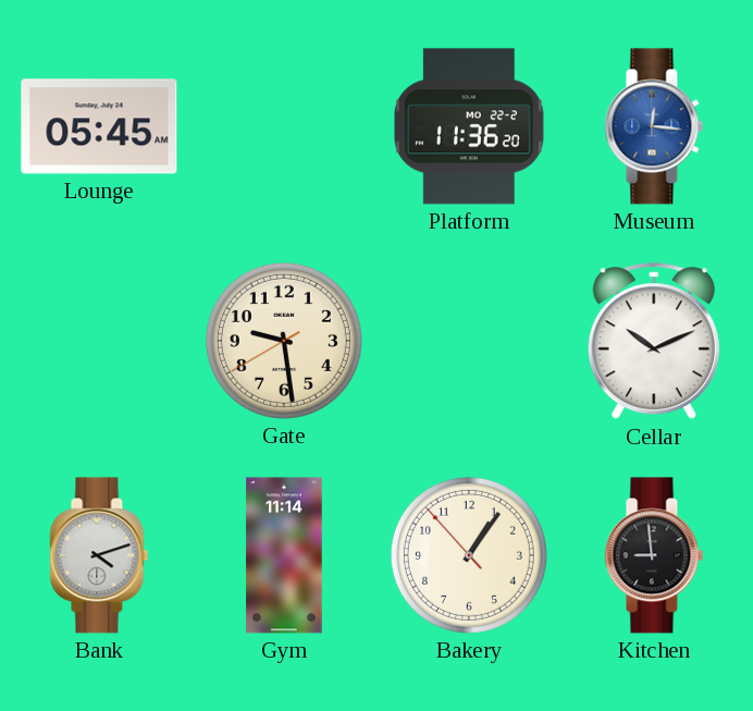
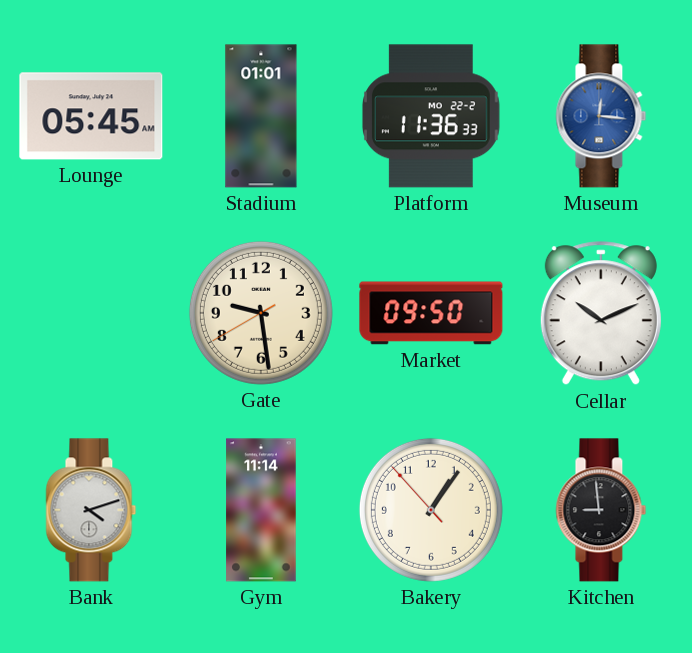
Stadium: none -> 01:01 (261, 116)
Platform: 11:36:20 -> 11:36:33 (431, 116)
Market: none -> 09:50 (431, 313)
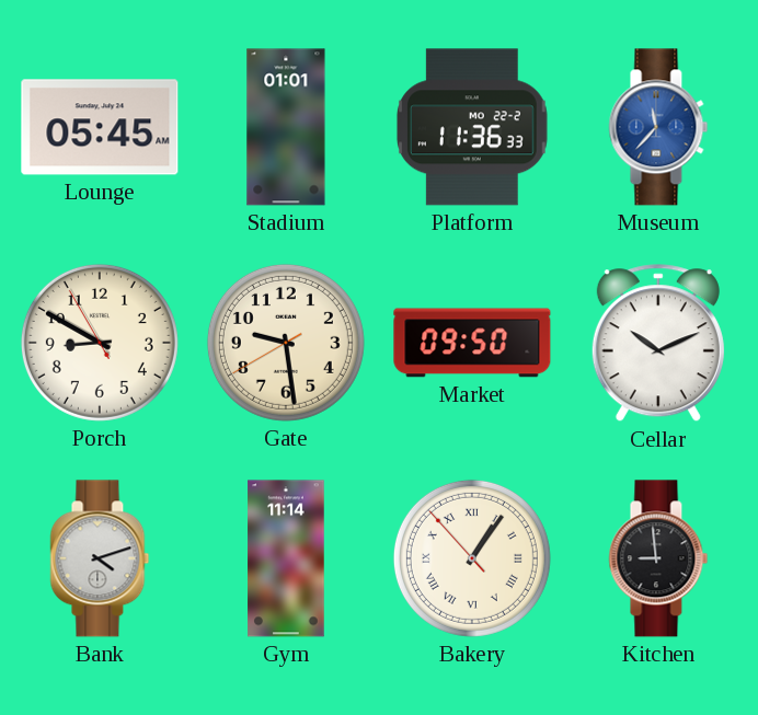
Museum: 12:16 -> 11:37 (658, 127)
Porch: none -> 8:49 (100, 343)
Bakery numerals: Arabic -> Roman (472, 558)
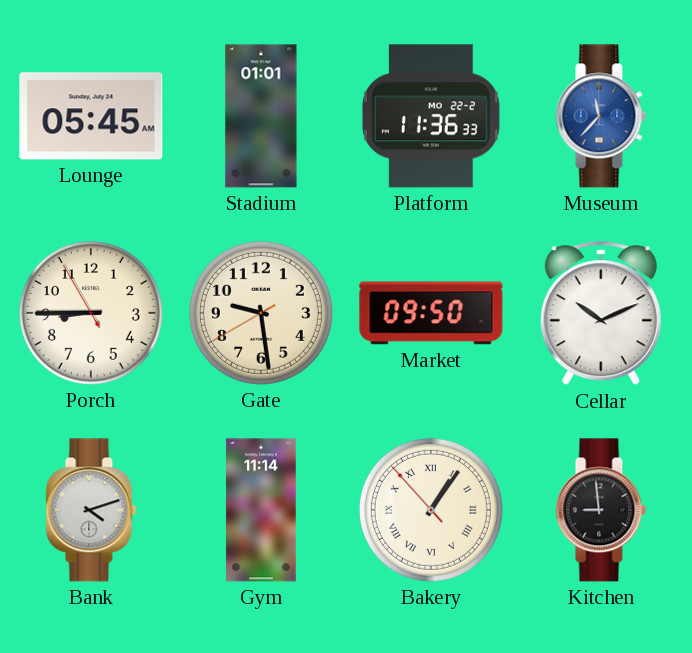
Porch: 8:49 -> 8:44 (91, 313)
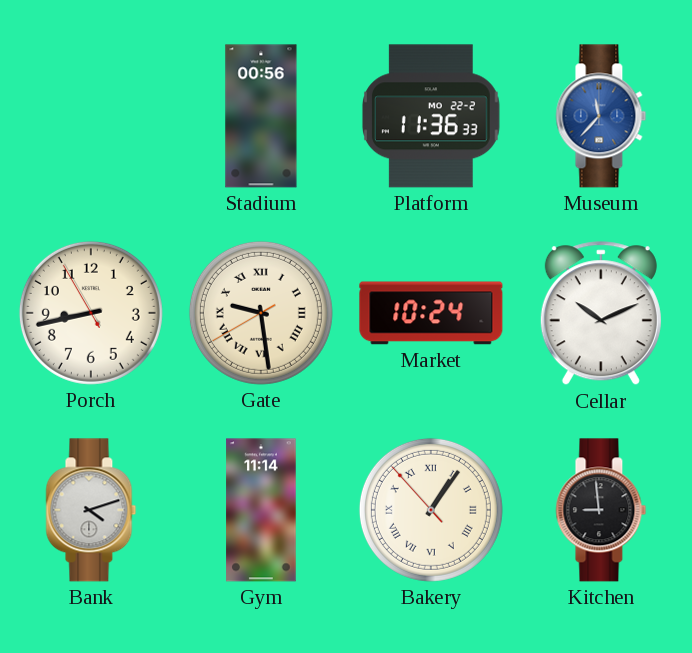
Lounge: 05:45 -> none (91, 116)
Stadium: 01:01 -> 00:56 (261, 116)
Porch: 8:44 -> 8:42 (91, 313)
Gate numerals: Arabic -> Roman (261, 313)
Market: 09:50 -> 10:24 (431, 313)
